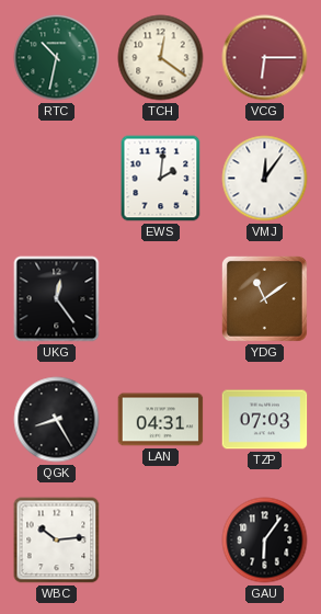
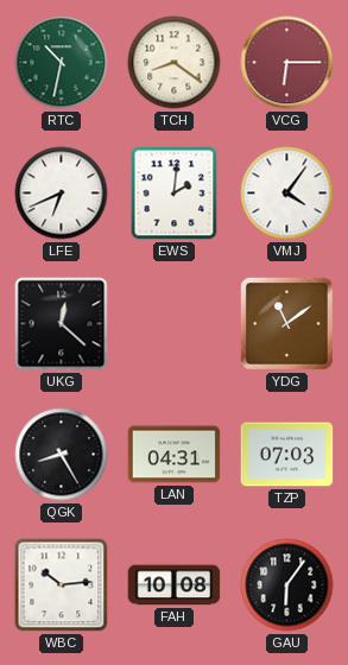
TCH: 12:21 -> 8:21 (175, 63)
LFE: none -> 6:41 (62, 194)
VMJ: 12:06 -> 4:06 (287, 194)
UKG: 12:24 -> 12:22 (62, 324)
FAH: none -> 10:08 (175, 585)
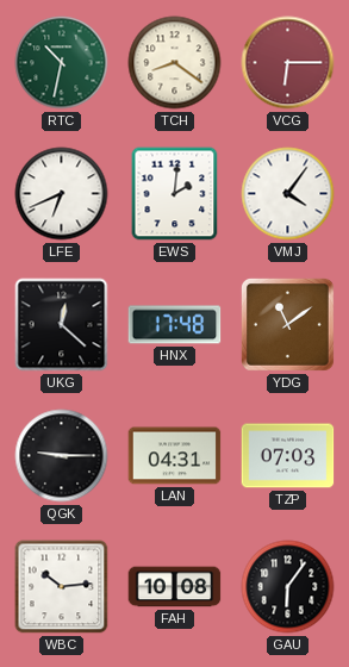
HNX: none -> 17:48 (175, 325)
QGK: 8:25 -> 9:15 (62, 456)
